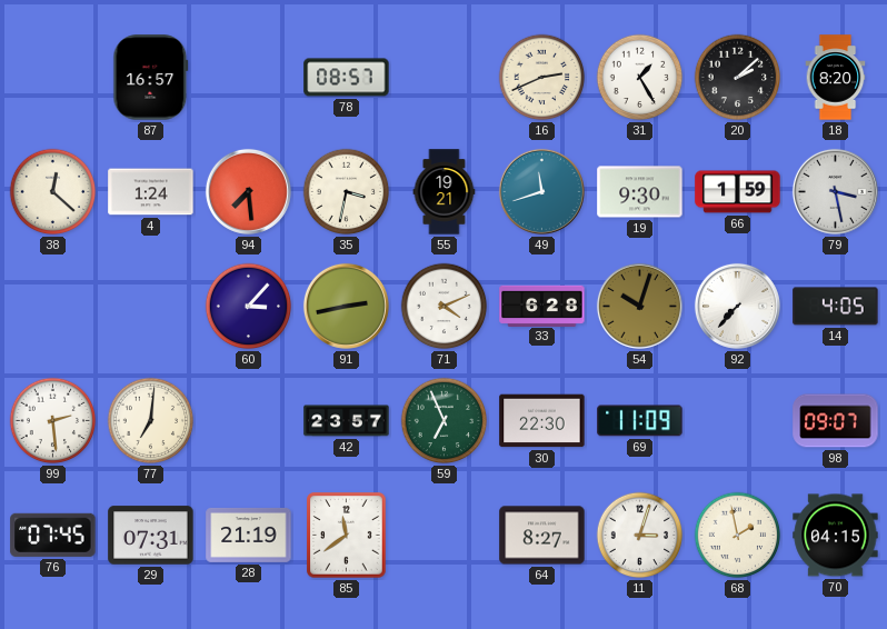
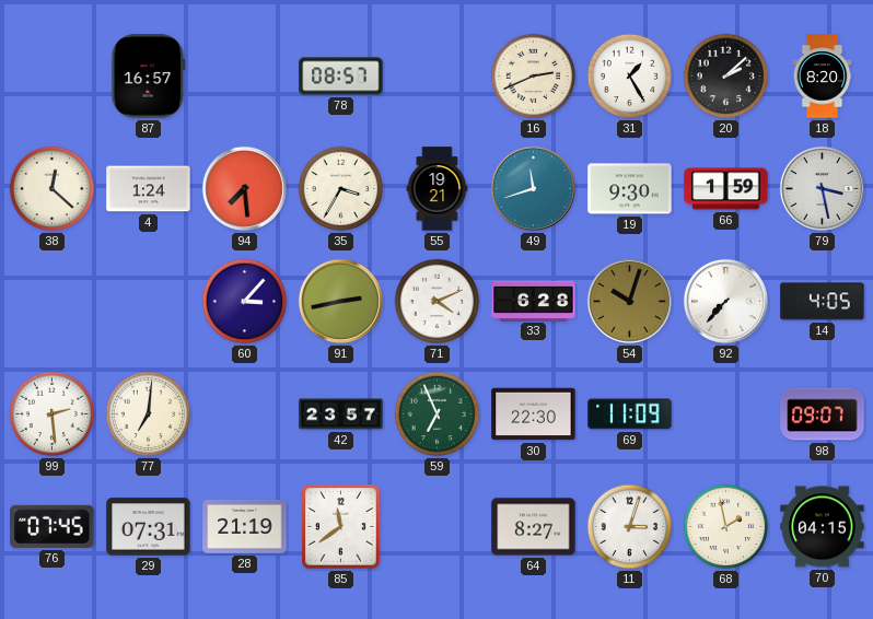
35: 3:32 -> 3:35 (341, 189)
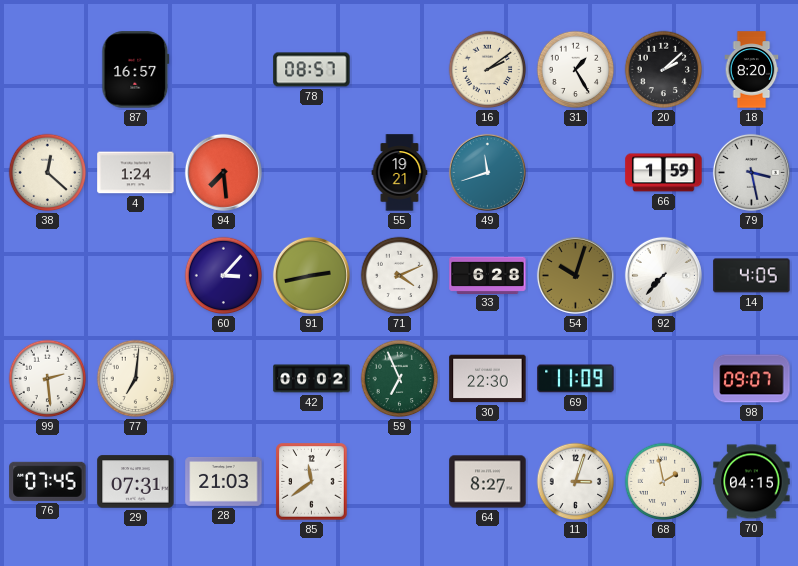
16: 2:41 -> 2:09 (488, 70)
35: 3:35 -> none (341, 189)
19: 9:30 -> none (630, 189)
42: 23:57 -> 00:02 (312, 379)
28: 21:19 -> 21:03 (224, 481)
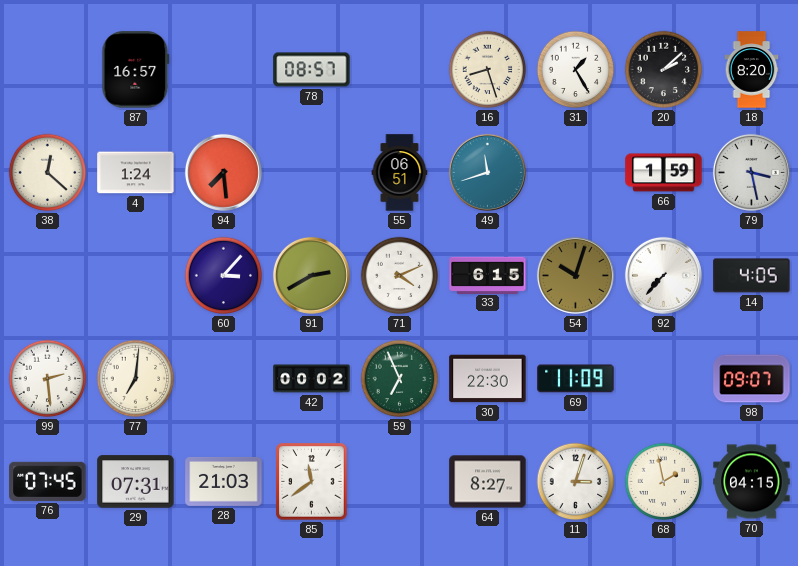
16: 2:09 -> 8:27 (488, 70)
55: 19:21 -> 06:51 (400, 173)
91: 2:43 -> 2:40 (311, 275)
33: 6:28 -> 6:15 (488, 275)
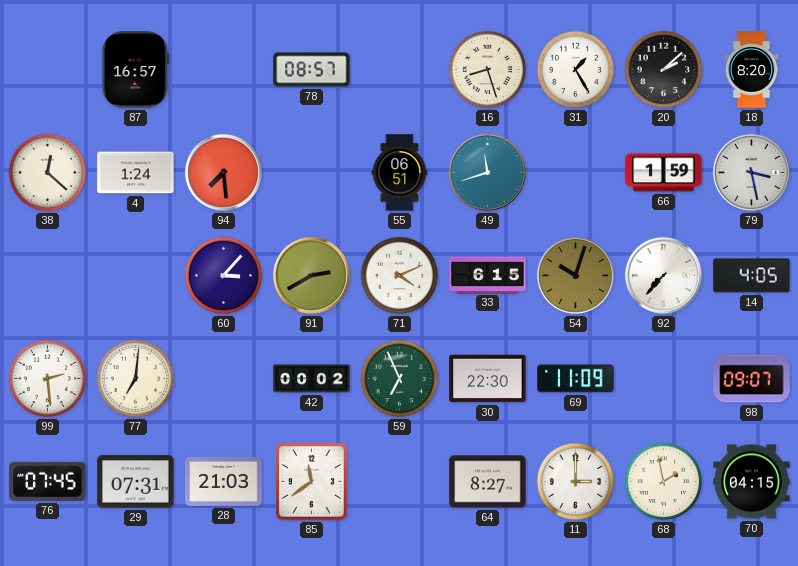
11: 3:03 -> 3:00 (576, 482)
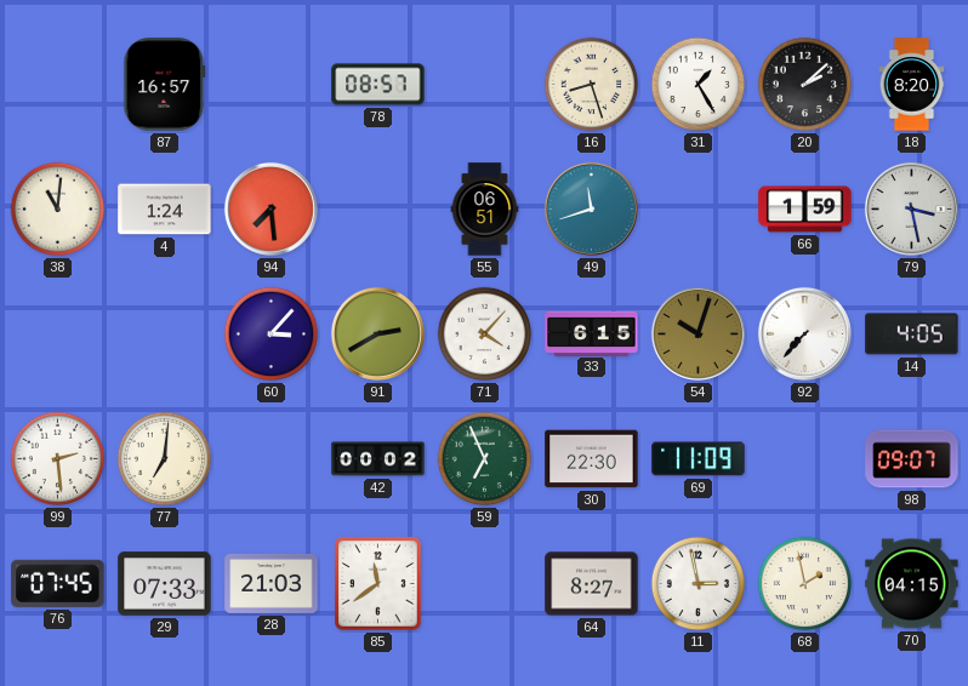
38: 12:22 -> 11:01 (58, 210)
71: 4:11 -> 4:07 (485, 335)
29: 07:31 -> 07:33 (165, 584)
11: 3:00 -> 2:58 (699, 584)
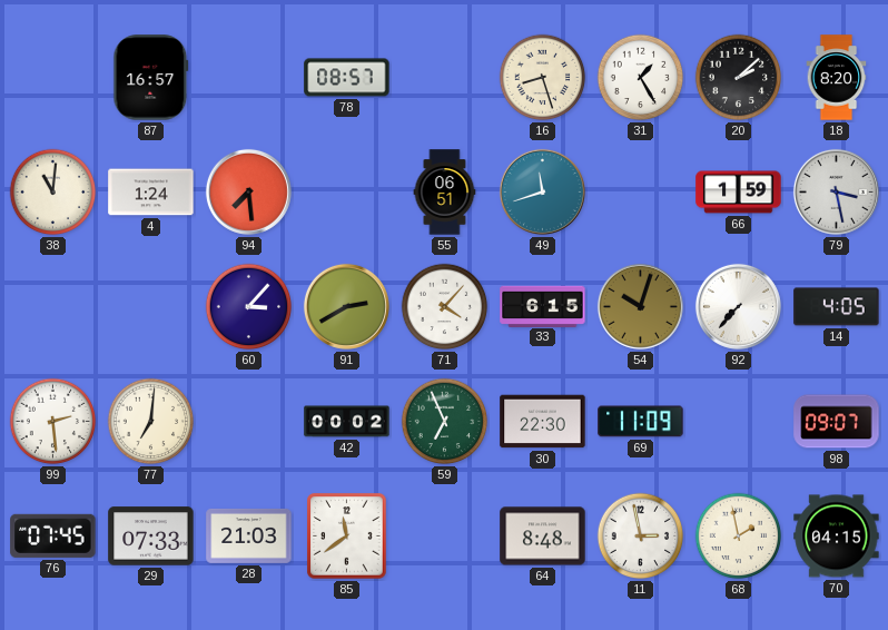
64: 8:27 -> 8:48 (543, 537)
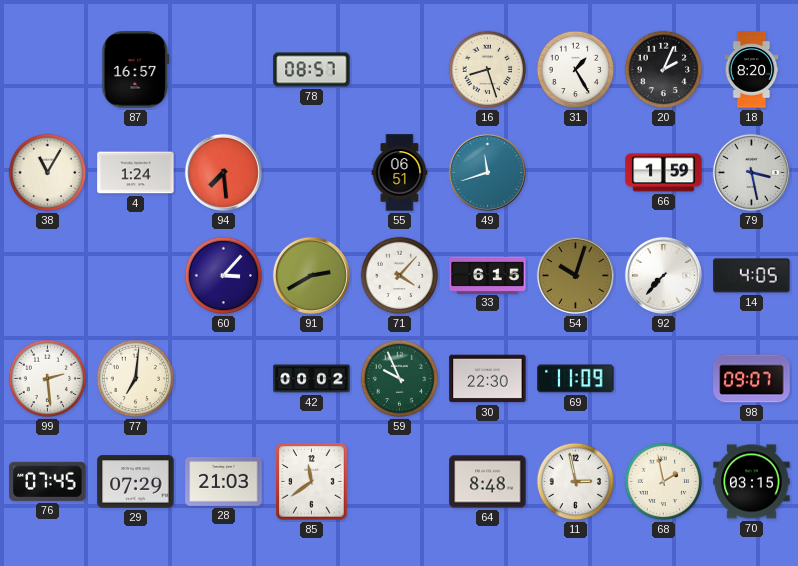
20: 2:08 -> 2:04 (664, 70)
38: 11:01 -> 11:05 (48, 173)
59: 6:56 -> 9:56 (400, 379)
29: 07:33 -> 07:29 (136, 482)
70: 04:15 -> 03:15 (752, 482)
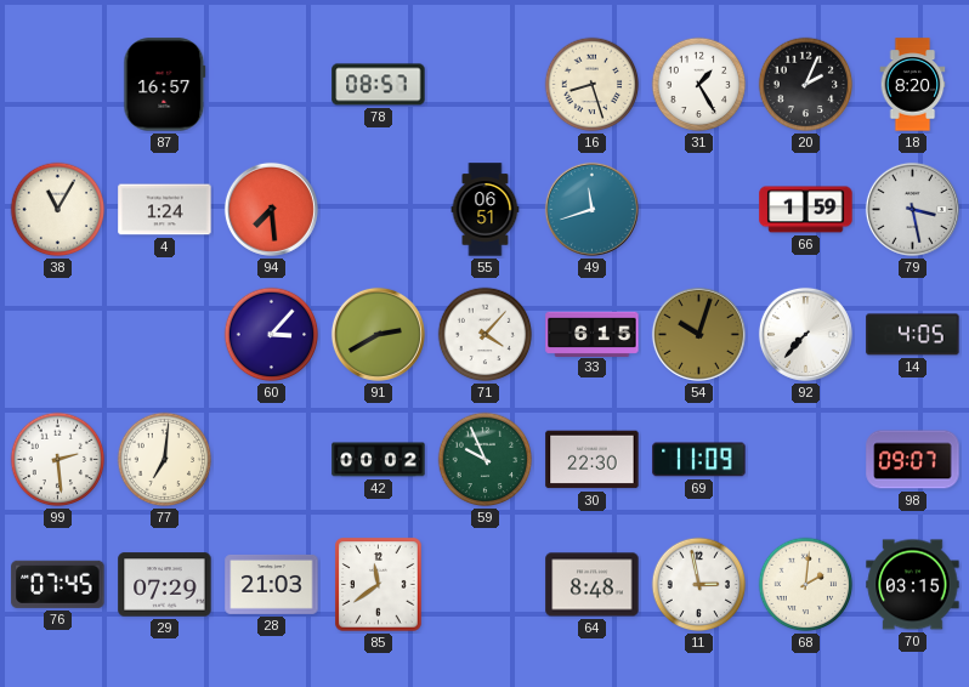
68: 1:58 -> 2:01 (806, 585)
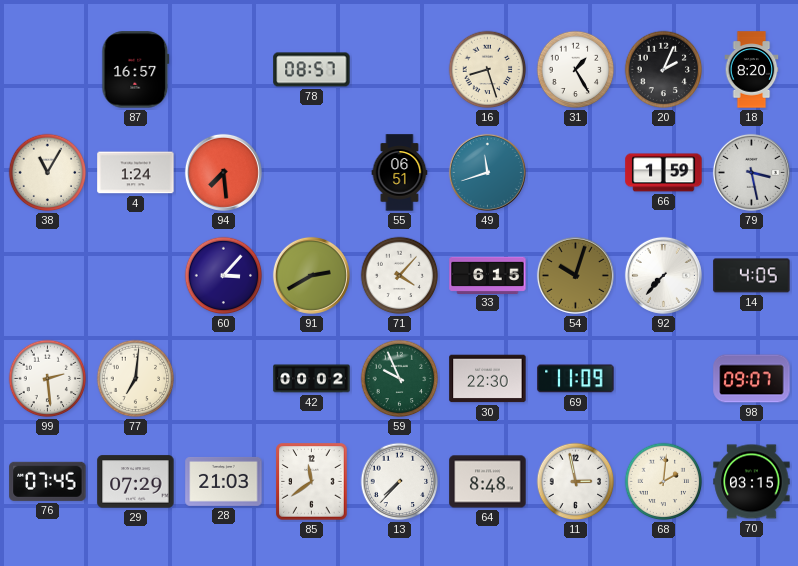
13: none -> 7:37 (400, 482)
